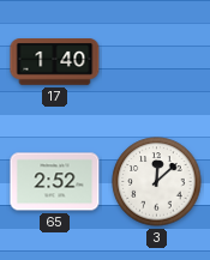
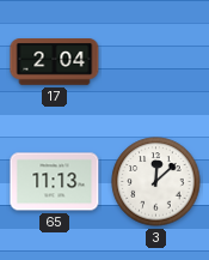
17: 1:40 -> 2:04 (55, 62)
65: 2:52 -> 11:13 (55, 182)
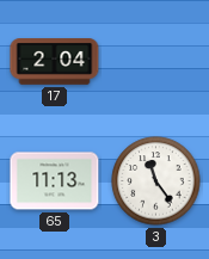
3: 12:08 -> 11:24 (156, 181)
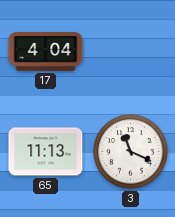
17: 2:04 -> 4:04 (46, 52)
3: 11:24 -> 11:19 (131, 152)
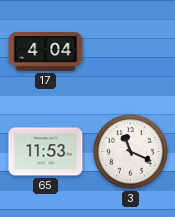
65: 11:13 -> 11:53 (46, 152)
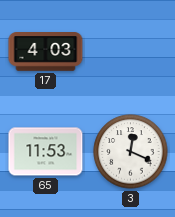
17: 4:04 -> 4:03 (46, 52)
3: 11:19 -> 12:19 (131, 152)
